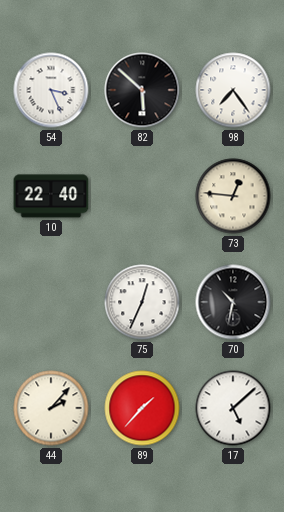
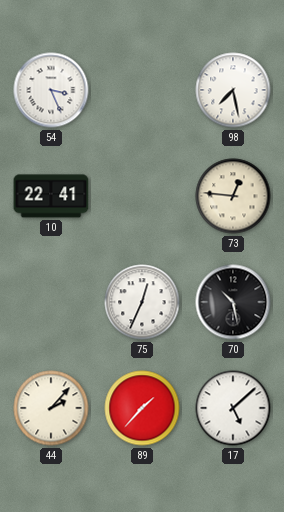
82: 5:52 -> none (142, 90)
98: 7:24 -> 7:28 (233, 90)
10: 22:40 -> 22:41 (51, 196)
70: 10:32 -> 10:28 (233, 302)
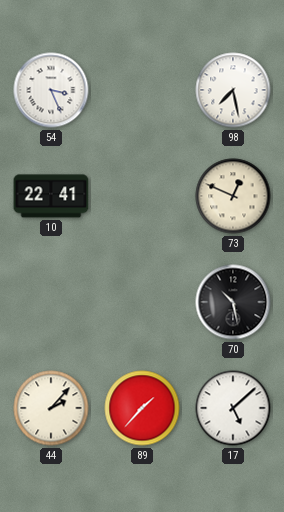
73: 12:46 -> 12:49 (233, 196)
75: 12:34 -> none (142, 302)
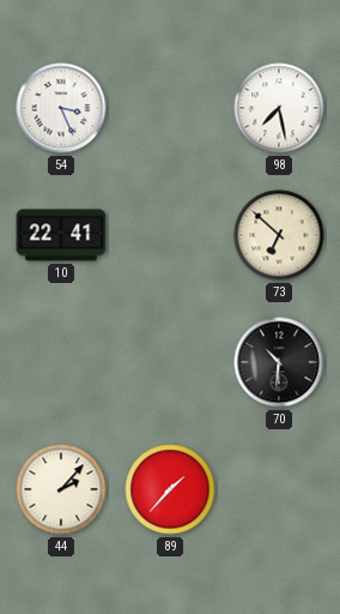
73: 12:49 -> 6:52 (279, 235)
70: 10:28 -> 10:31 (279, 362)
17: 5:08 -> none (233, 408)
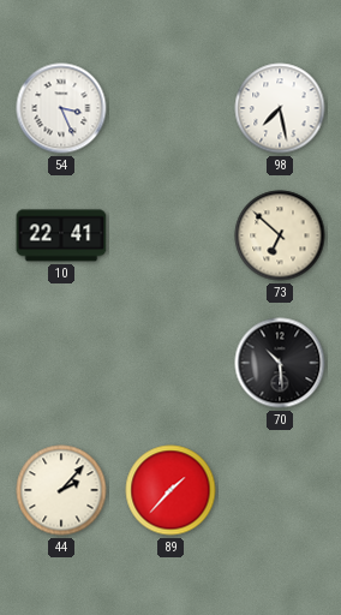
70: 10:31 -> 10:29 (280, 363)
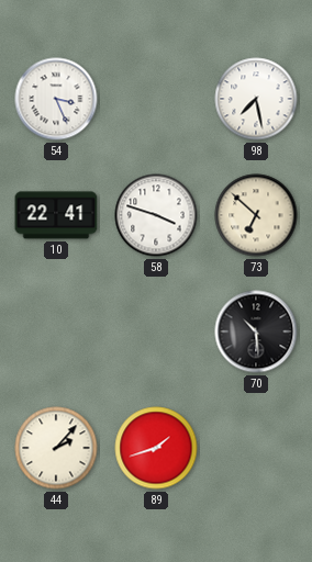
58: none -> 3:48 (156, 215)
89: 1:37 -> 1:42 (156, 448)
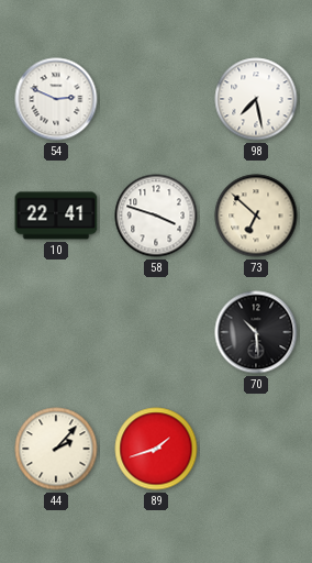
54: 3:26 -> 2:49 (56, 99)
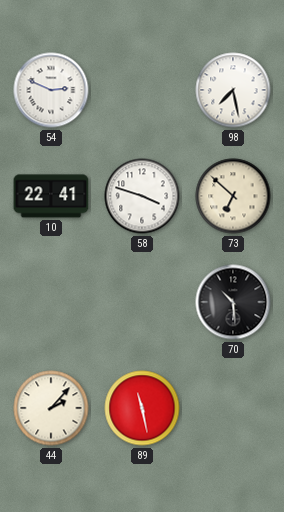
89: 1:42 -> 11:28 (142, 408)
